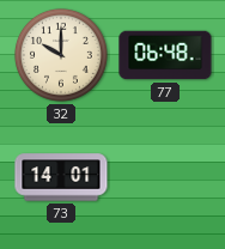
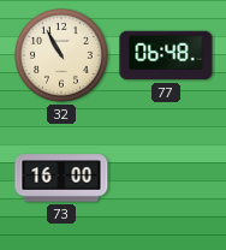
32: 10:00 -> 10:55 (61, 55)
73: 14:01 -> 16:00 (61, 178)
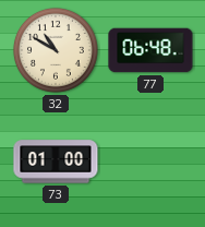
32: 10:55 -> 10:50 (56, 50)
73: 16:00 -> 01:00 (56, 162)
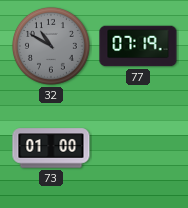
32 dial: cream -> grey (51, 46)
77: 06:48 -> 07:19 (138, 46)
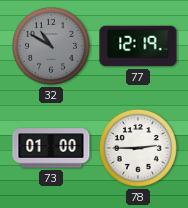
77: 07:19 -> 12:19 (138, 46)
78: none -> 2:45 (138, 148)
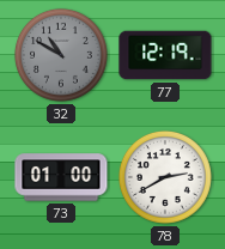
78: 2:45 -> 2:40 (165, 177)
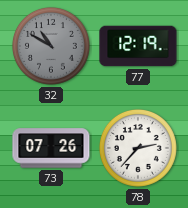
73: 01:00 -> 07:26 (51, 148)
78: 2:40 -> 2:37 (138, 148)
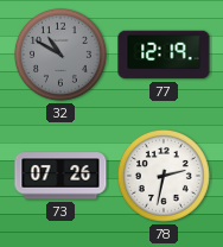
78: 2:37 -> 2:32 (164, 176)
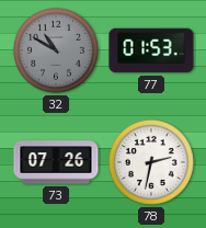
77: 12:19 -> 01:53 (151, 50)
